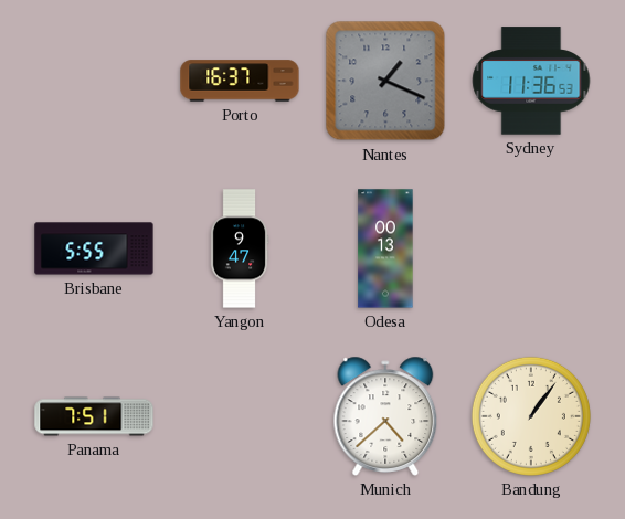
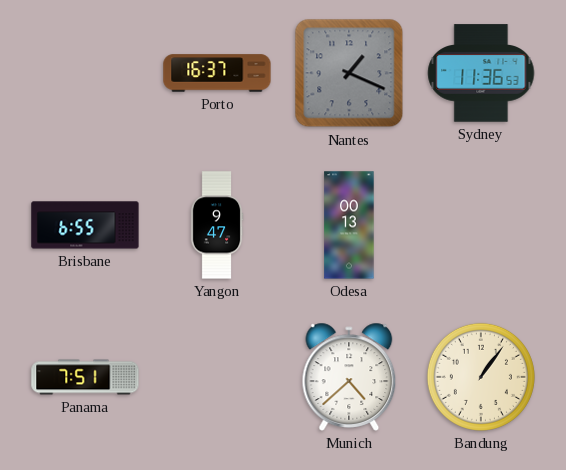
Brisbane: 5:55 -> 6:55 (85, 225)
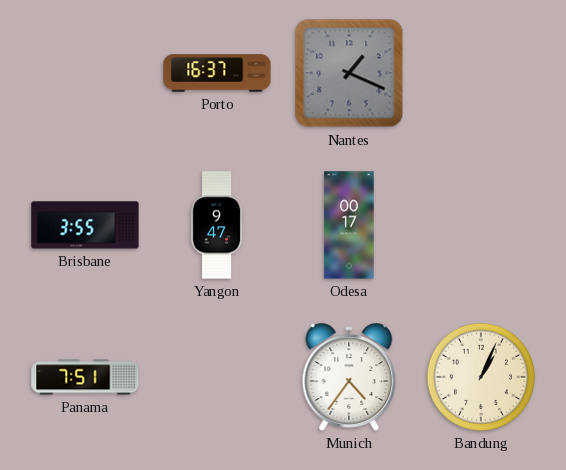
Sydney: 11:36 -> none (481, 73)
Brisbane: 6:55 -> 3:55 (85, 225)
Odesa: 00:13 -> 00:17 (349, 225)
Munich: 4:38 -> 4:36 (349, 377)
Bandung: 1:06 -> 1:04 (481, 377)
